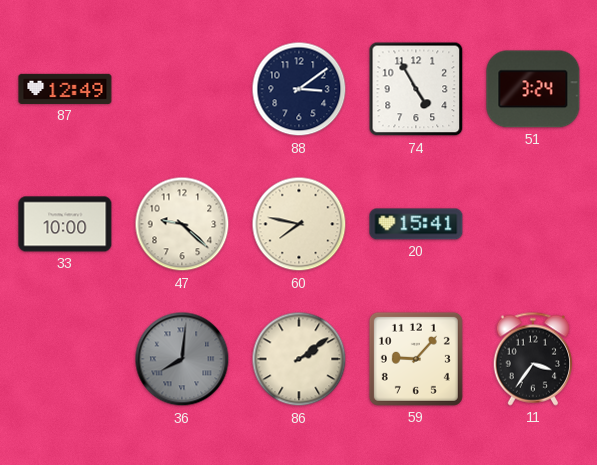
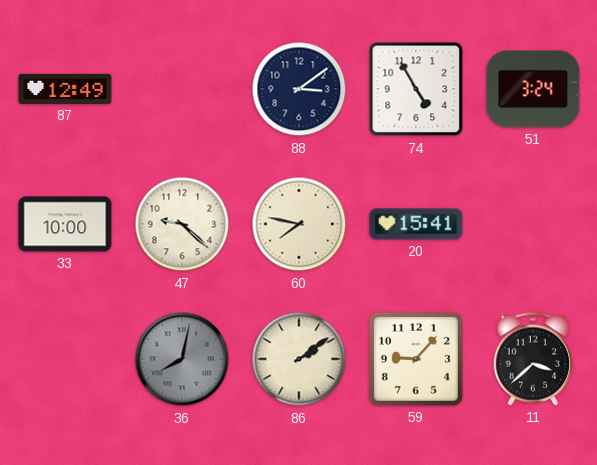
36: 8:01 -> 8:02 (182, 359)
11: 3:36 -> 3:38 (533, 359)
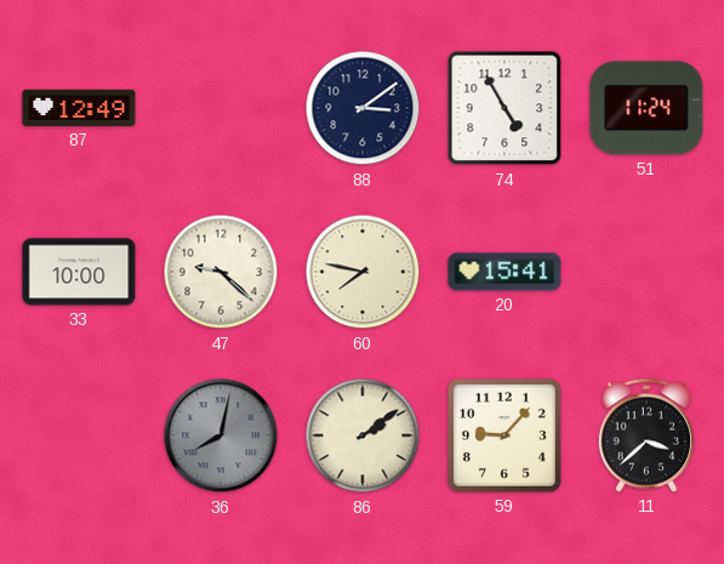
51: 3:24 -> 11:24 (646, 108)
